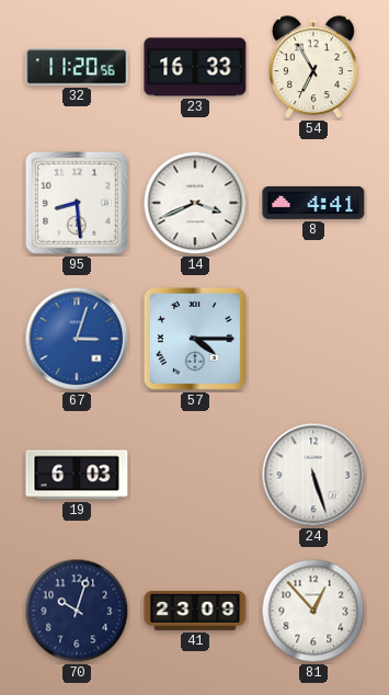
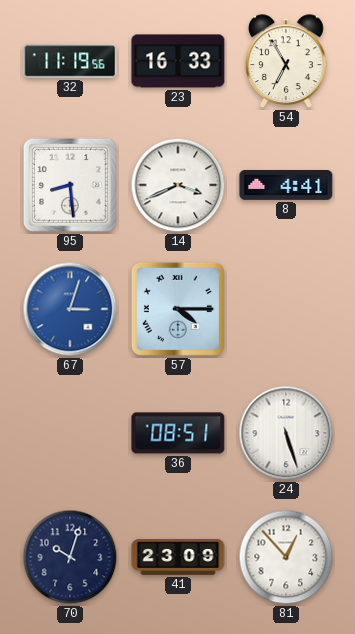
32: 11:20 -> 11:19 (70, 61)
19: 6:03 -> none (77, 475)
36: none -> 08:51 (178, 433)
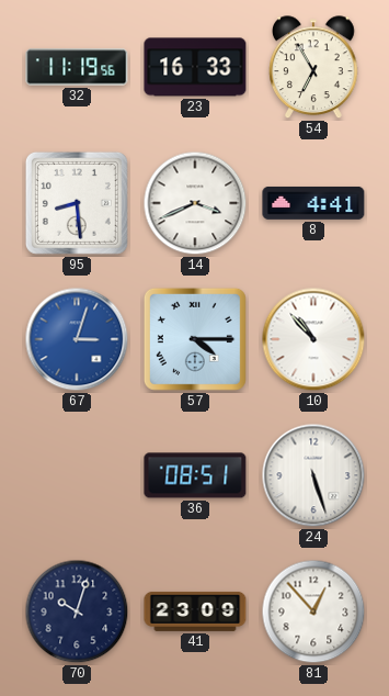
10: none -> 10:53 (313, 339)
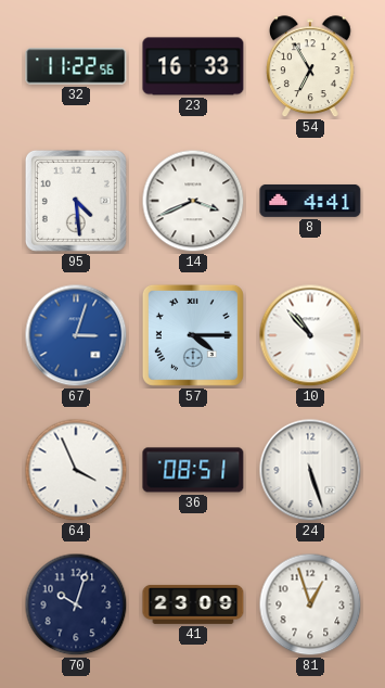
32: 11:19 -> 11:22 (76, 66)
95: 8:29 -> 4:29 (76, 201)
64: none -> 3:56 (76, 470)
81: 12:53 -> 12:57 (310, 604)
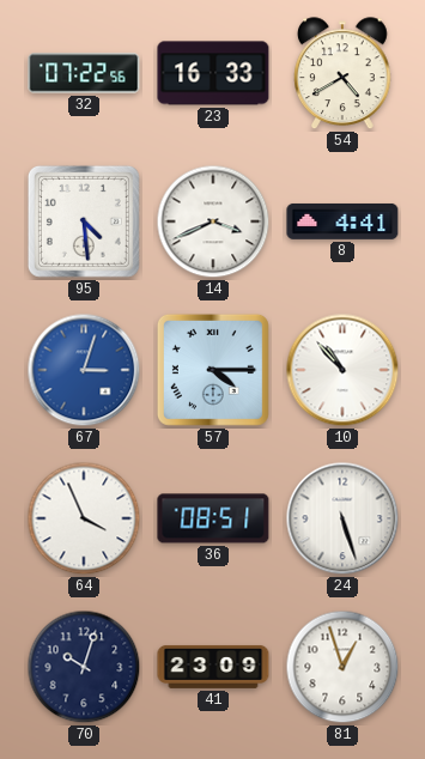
32: 11:22 -> 07:22 (84, 73)
54: 6:55 -> 4:40 (344, 74)
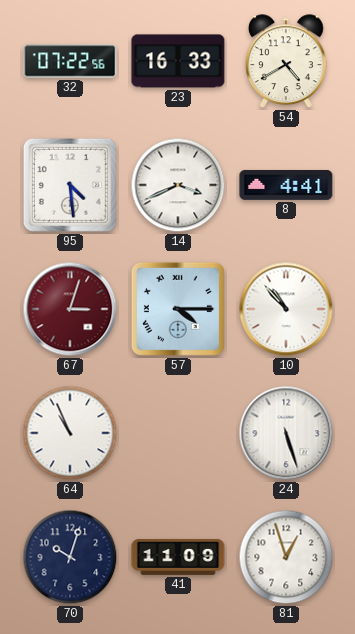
67 dial: blue -> burgundy (70, 309)
64: 3:56 -> 10:56 (70, 433)
36: 08:51 -> none (213, 518)
41: 23:09 -> 11:09 (178, 557)
